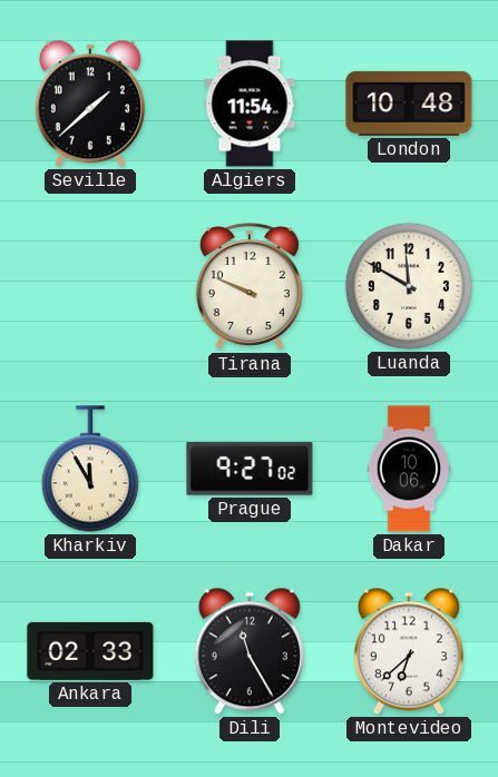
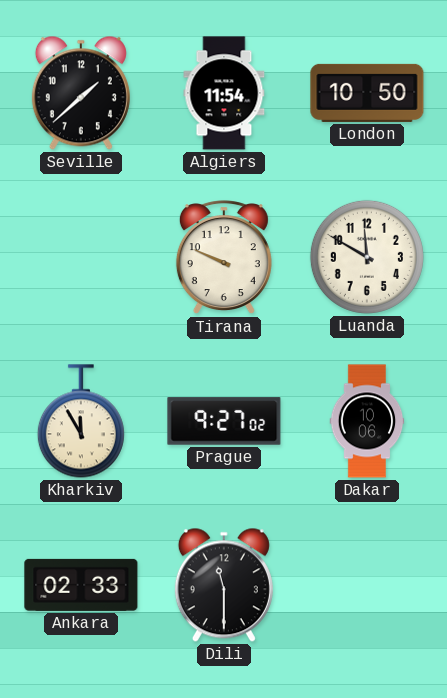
London: 10:48 -> 10:50 (367, 93)
Dili: 11:25 -> 11:30 (224, 585)
Montevideo: 6:38 -> none (409, 651)
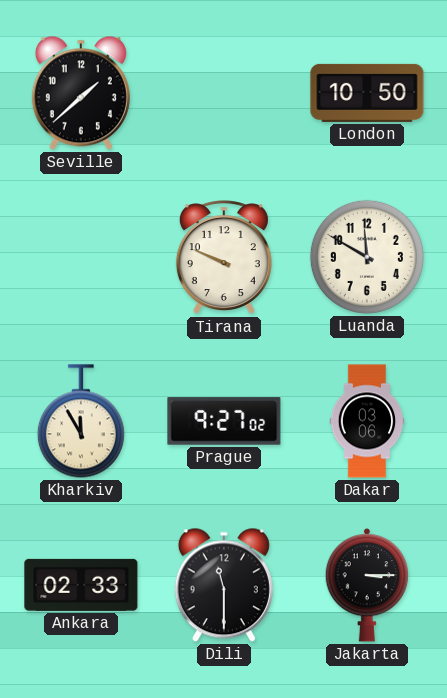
Algiers: 11:54 -> none (224, 93)
Dakar: 10:06 -> 03:06 (367, 421)
Jakarta: none -> 3:15 (367, 585)
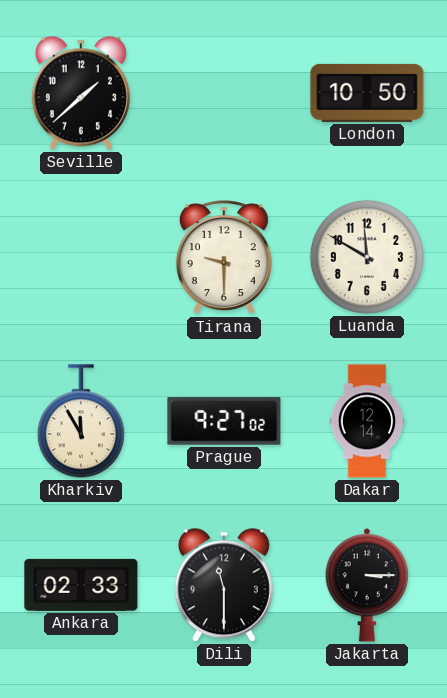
Tirana: 9:49 -> 9:30 (224, 258)
Dakar: 03:06 -> 12:14 (367, 421)
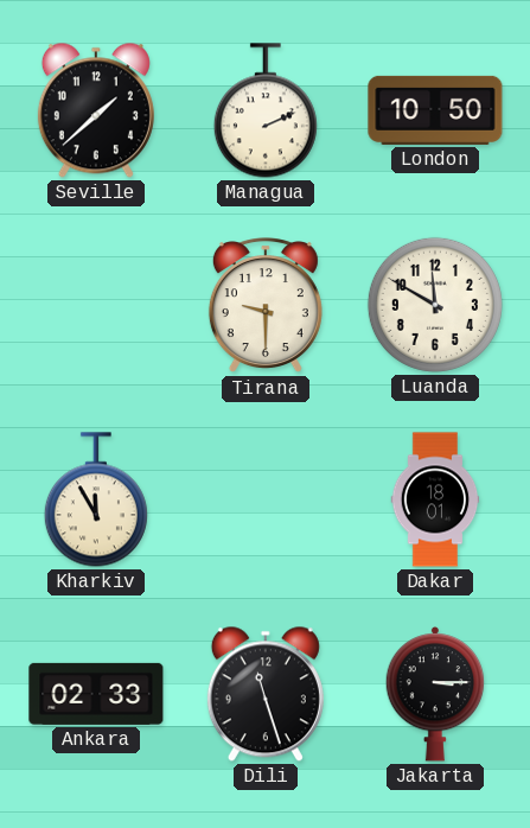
Managua: none -> 2:11 (266, 110)
Prague: 9:27 -> none (224, 421)
Dakar: 12:14 -> 18:01 (435, 499)
Dili: 11:30 -> 11:27 (266, 694)
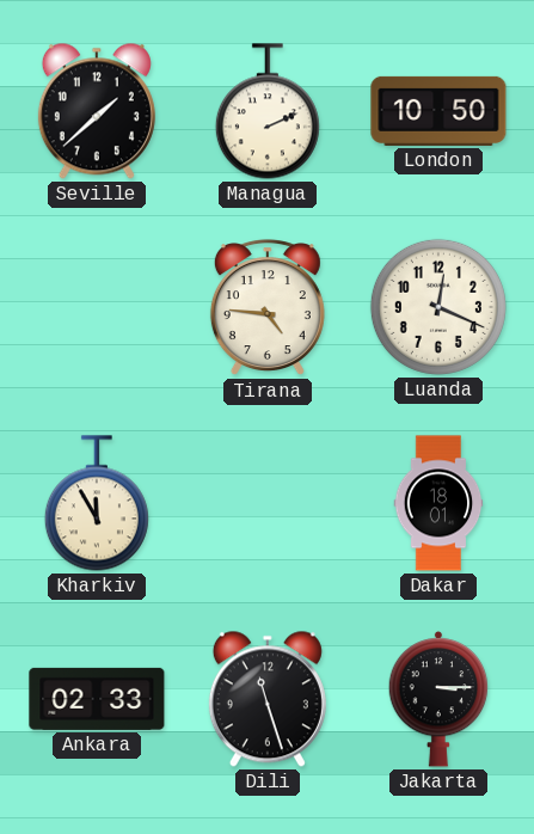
Tirana: 9:30 -> 4:46 (268, 308)
Luanda: 11:50 -> 12:19 (438, 307)
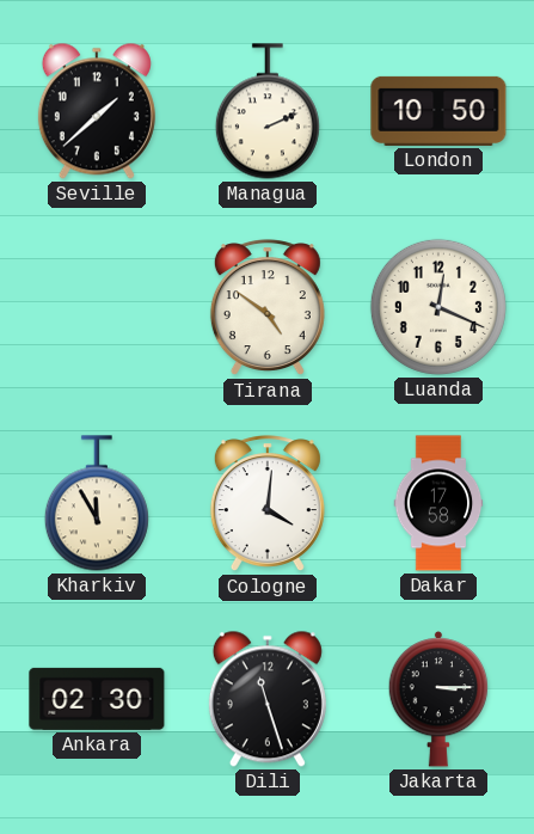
Tirana: 4:46 -> 4:51 (268, 308)
Cologne: none -> 4:01 (268, 504)
Dakar: 18:01 -> 17:58 (438, 503)
Ankara: 02:33 -> 02:30 (97, 699)
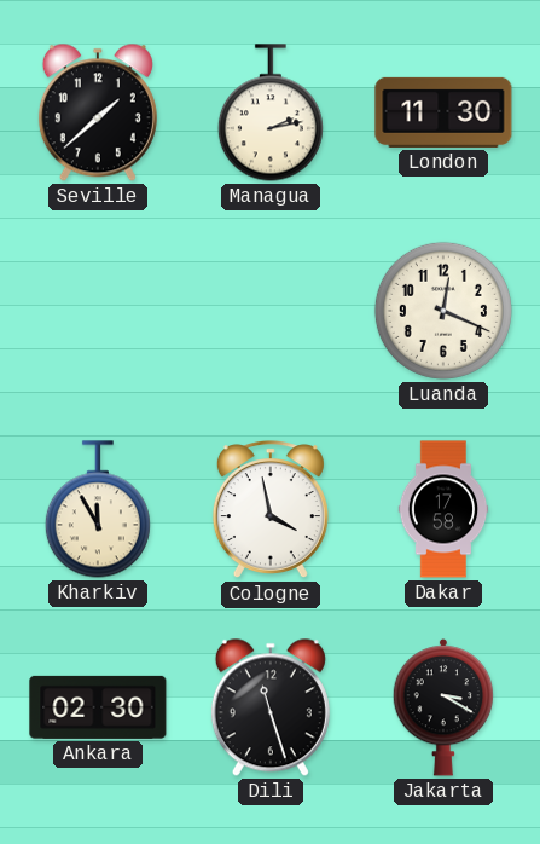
Managua: 2:11 -> 2:13 (271, 112)
London: 10:50 -> 11:30 (443, 112)
Tirana: 4:51 -> none (268, 308)
Cologne: 4:01 -> 3:58 (271, 510)
Jakarta: 3:15 -> 3:20 (443, 707)
